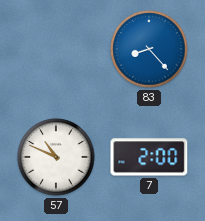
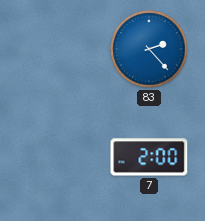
83: 8:23 -> 2:23 (149, 49)
57: 10:49 -> none (56, 157)
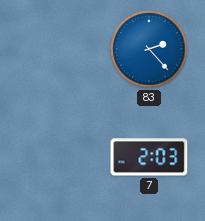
7: 2:00 -> 2:03 (149, 157)
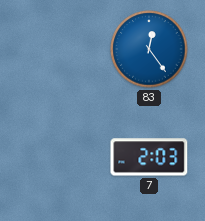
83: 2:23 -> 12:24 (149, 49)
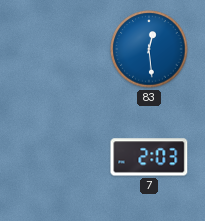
83: 12:24 -> 12:29 (149, 49)
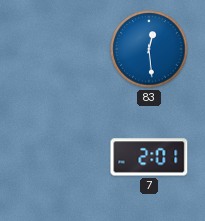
7: 2:03 -> 2:01 (149, 157)
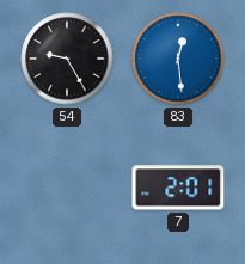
54: none -> 9:25 (67, 59)
